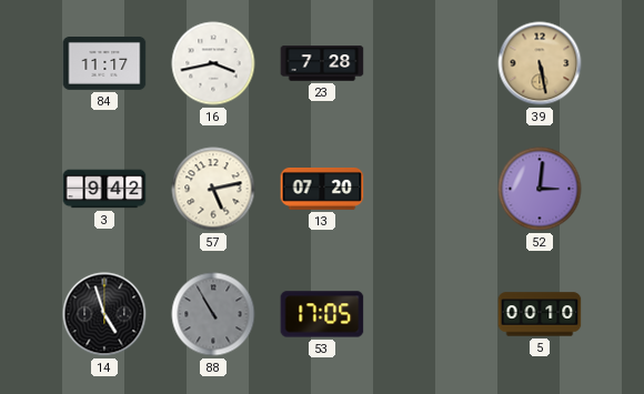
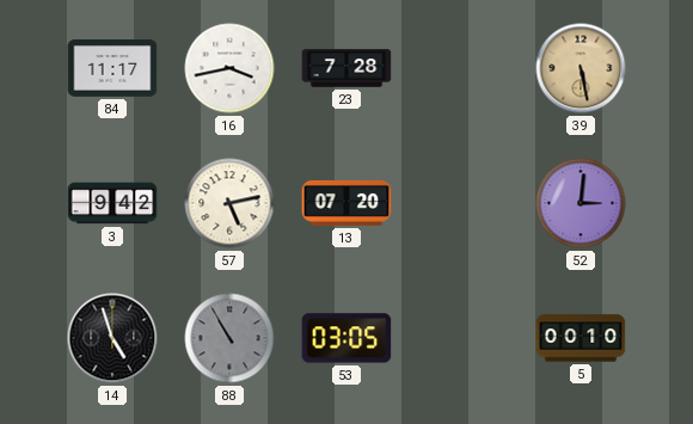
53: 17:05 -> 03:05 (346, 338)
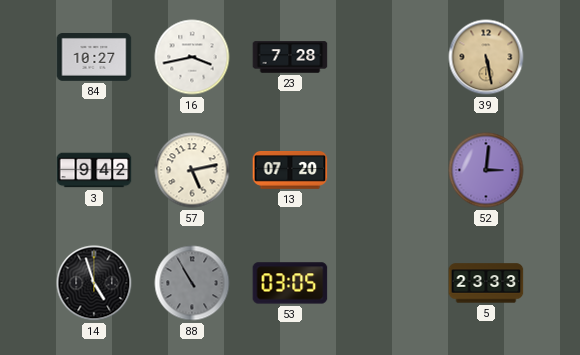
84: 11:17 -> 10:27 (94, 58)
5: 00:10 -> 23:33 (486, 283)
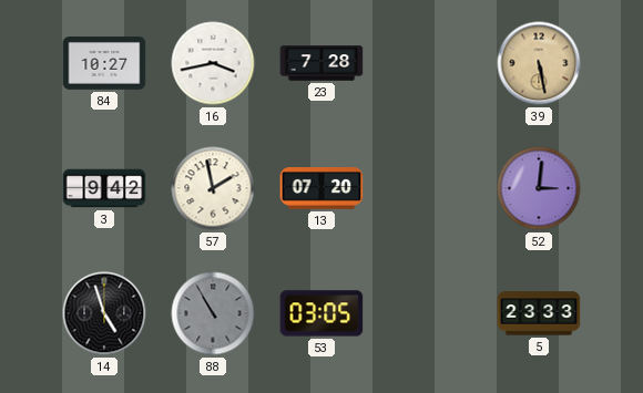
57: 5:13 -> 1:58 (213, 188)
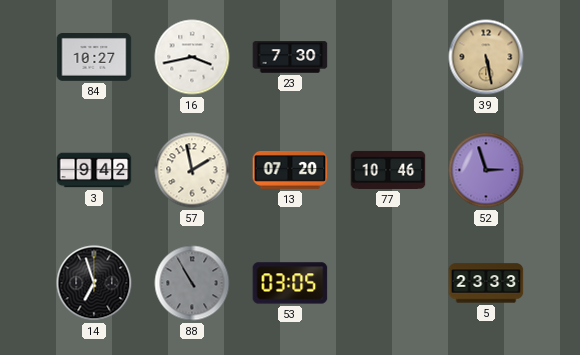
23: 7:28 -> 7:30 (290, 57)
77: none -> 10:46 (388, 170)
52: 3:01 -> 2:57 (486, 170)
14: 4:57 -> 6:57 (94, 283)
